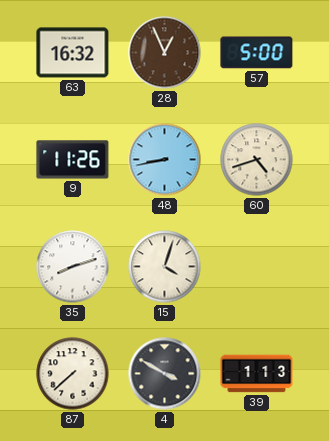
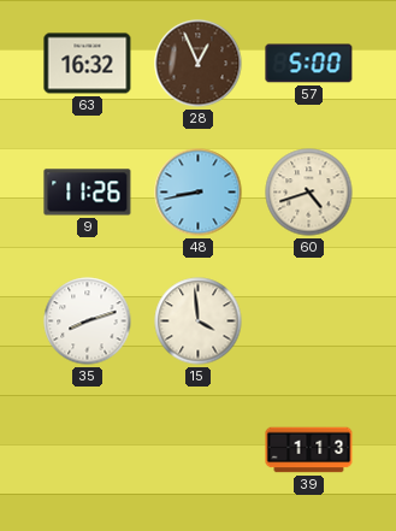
15: 4:03 -> 3:59 (199, 321)
87: 7:38 -> none (73, 374)
4: 3:50 -> none (165, 374)
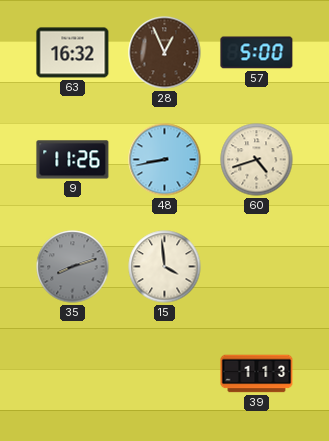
35 dial: white -> grey (73, 267)
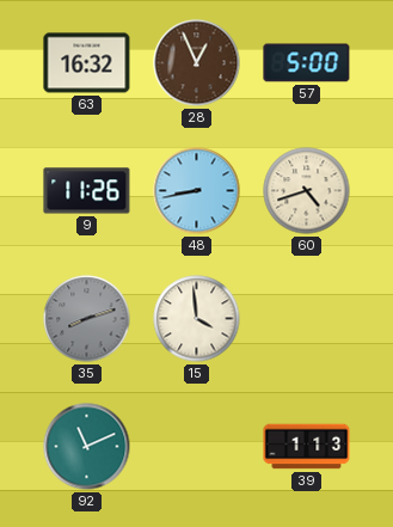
92: none -> 11:11 (87, 447)
